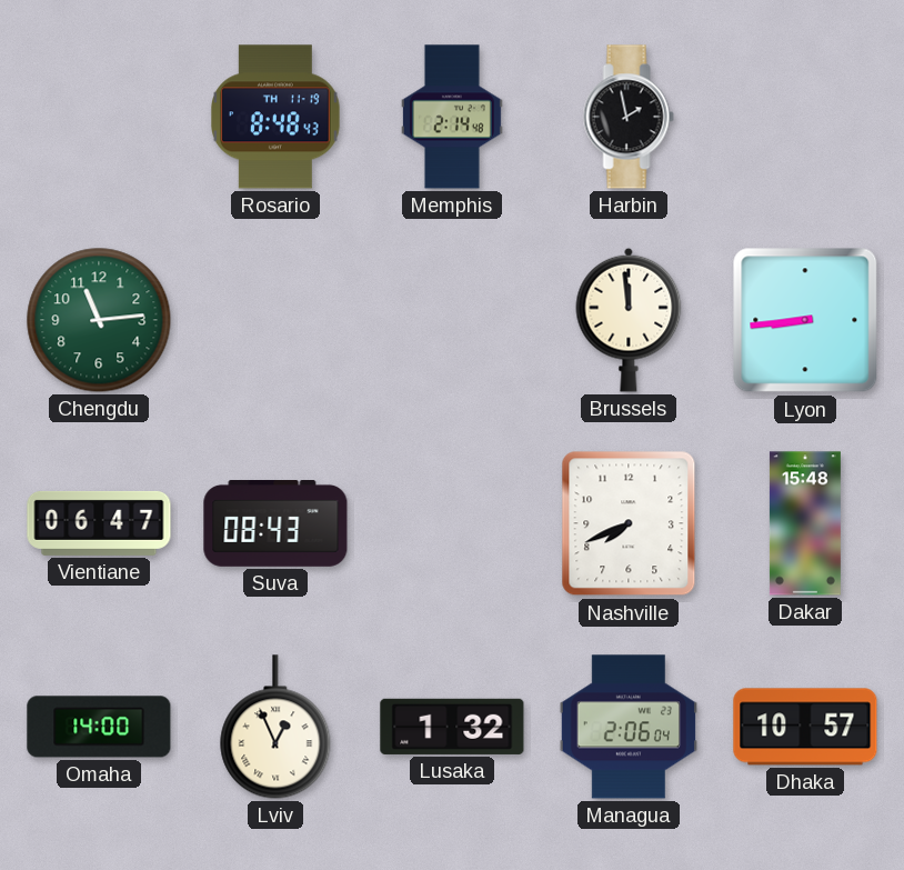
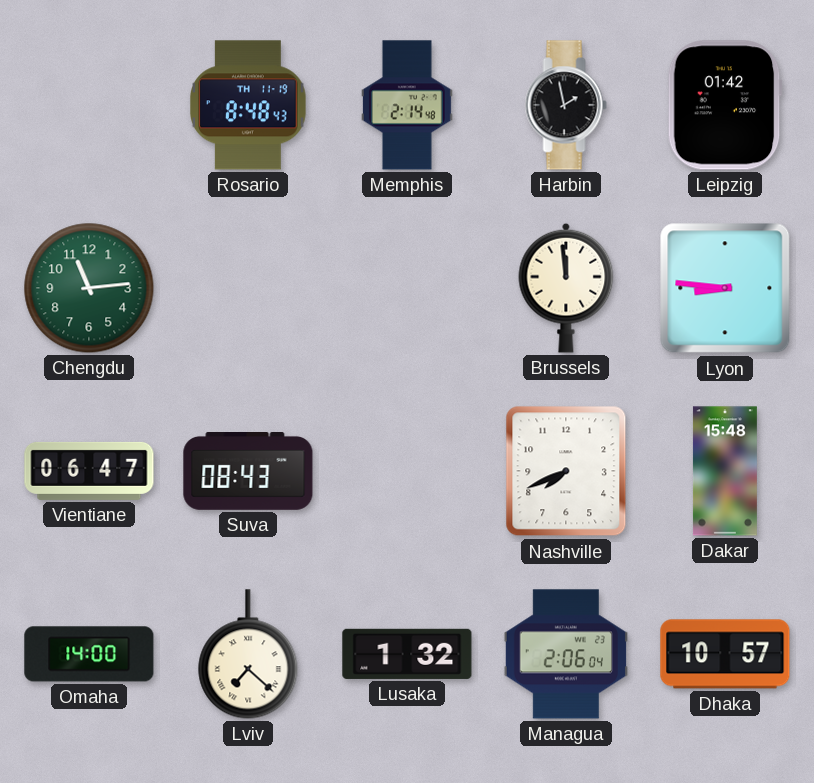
Leipzig: none -> 01:42 (725, 105)
Lyon: 8:44 -> 8:46 (725, 288)
Lviv: 12:56 -> 7:22 (248, 654)
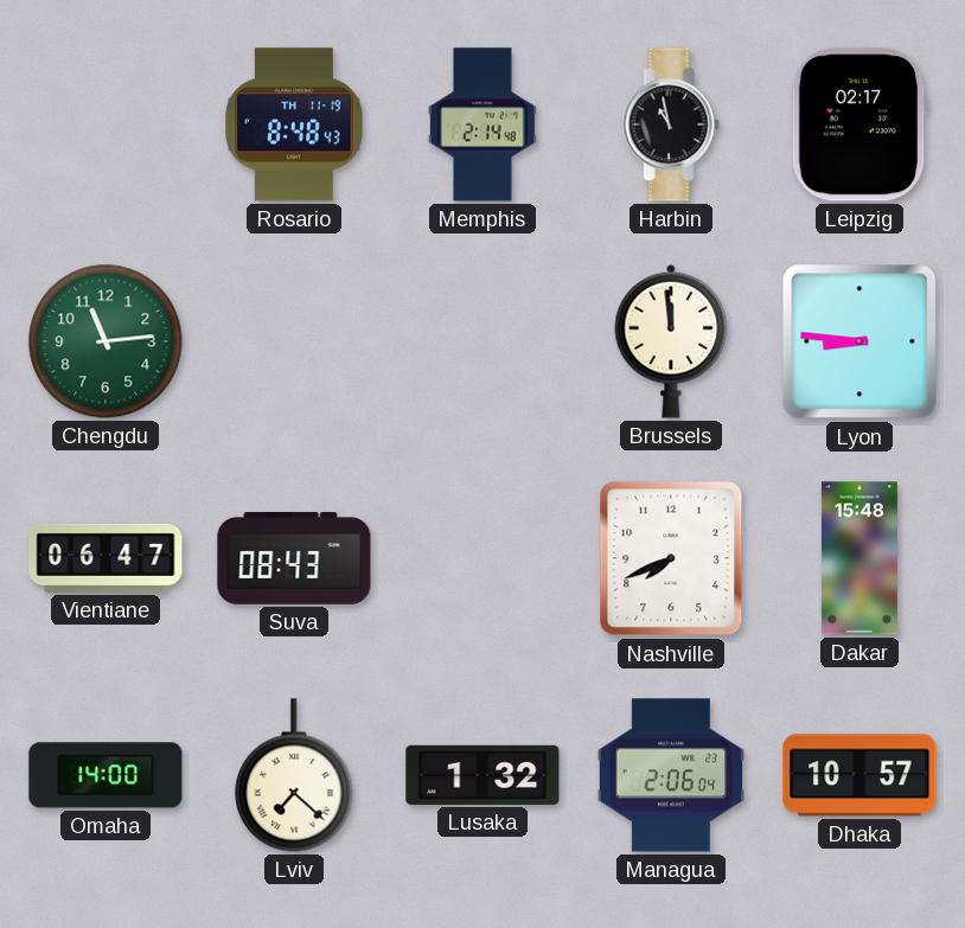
Harbin: 1:58 -> 10:58 (671, 124)
Leipzig: 01:42 -> 02:17 (859, 124)
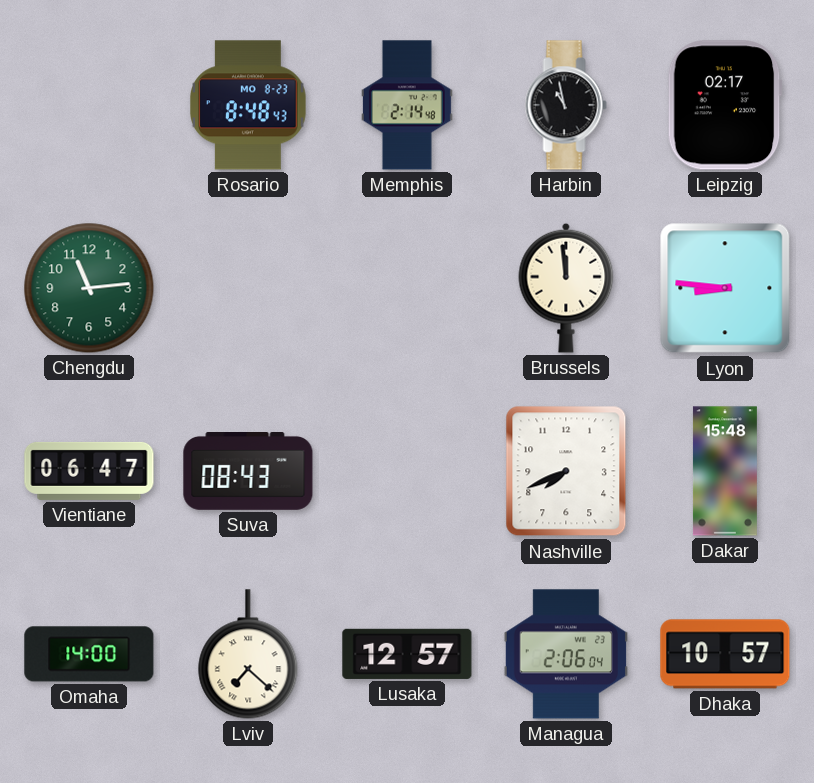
Rosario date: TH 11-19 -> MO 8-23 (249, 105)
Lusaka: 1:32 -> 12:57 (407, 654)
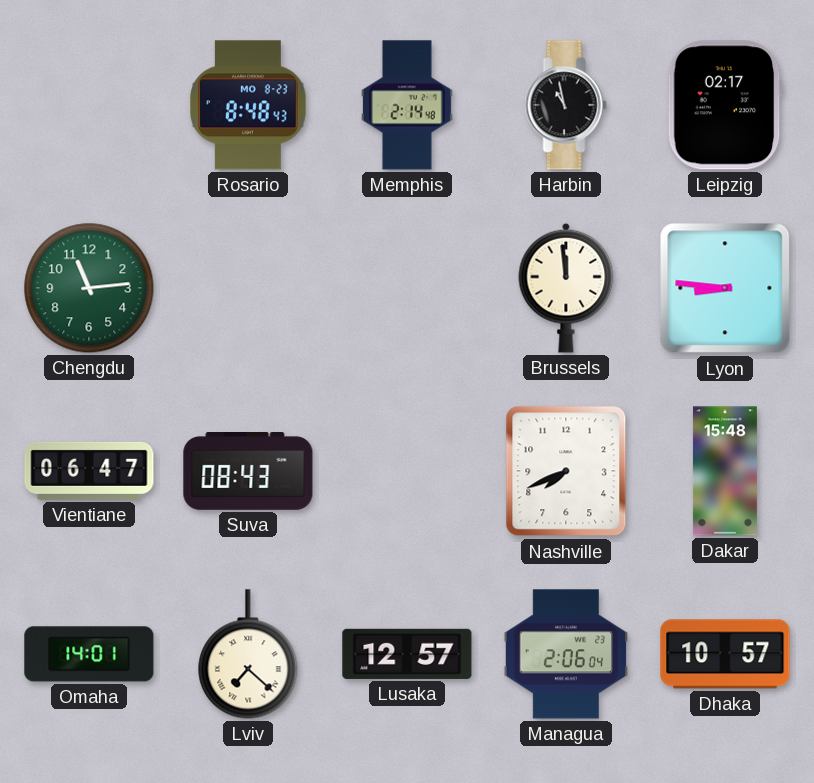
Omaha: 14:00 -> 14:01 (89, 654)
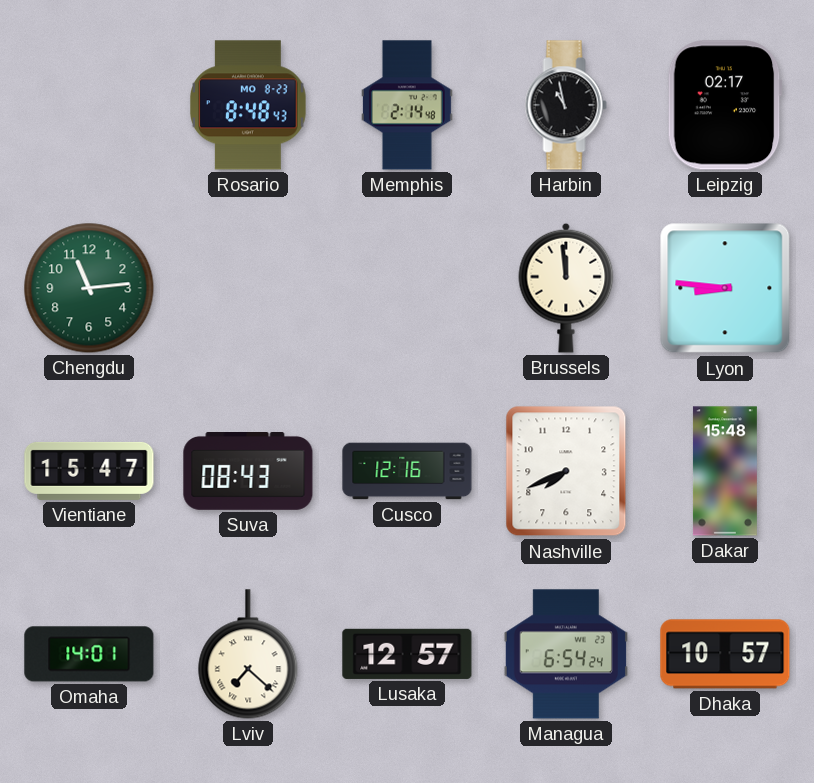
Vientiane: 06:47 -> 15:47 (89, 471)
Cusco: none -> 12:16 (407, 471)
Managua: 2:06 -> 6:54 (565, 654)
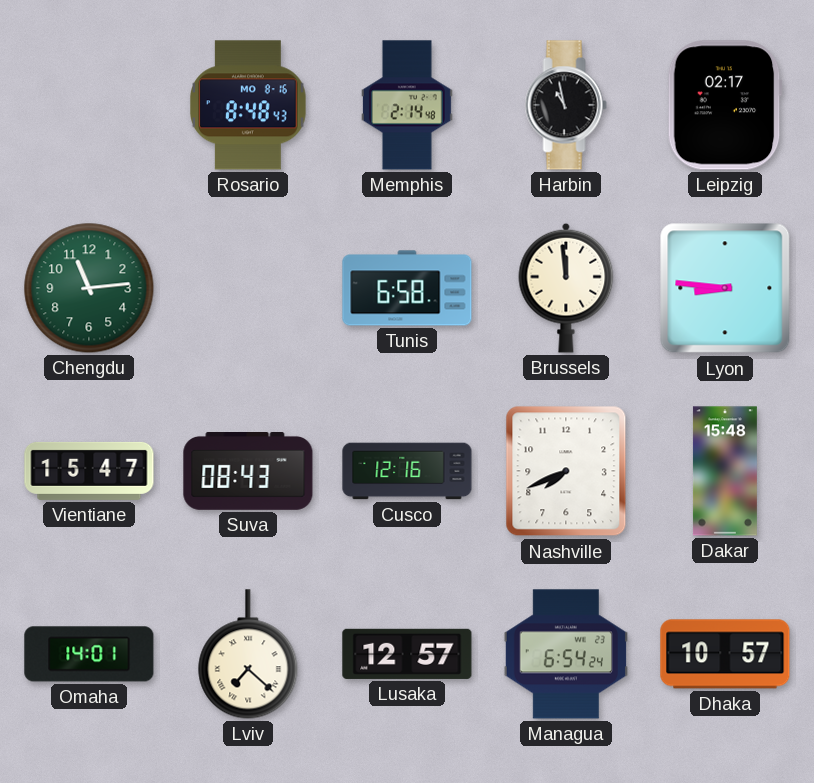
Rosario date: MO 8-23 -> MO 8-16 (249, 105)
Tunis: none -> 6:58 (407, 288)
